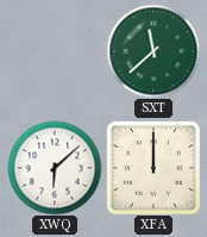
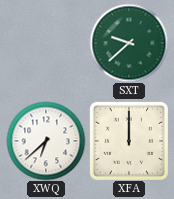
SXT: 11:38 -> 9:38 (129, 43)
XWQ: 6:08 -> 6:38 (46, 141)
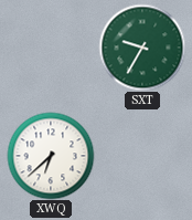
SXT: 9:38 -> 9:35 (142, 48)
XFA: 12:00 -> none (129, 141)
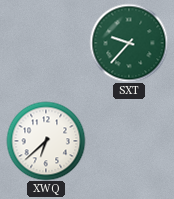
SXT: 9:35 -> 9:37 (129, 43)
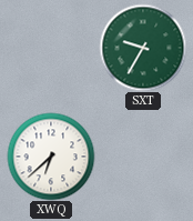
SXT: 9:37 -> 9:35 (143, 48)
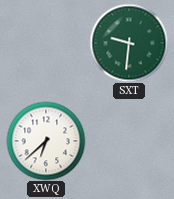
SXT: 9:35 -> 9:31 (129, 43)
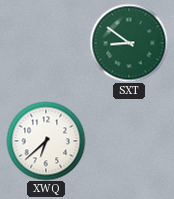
SXT: 9:31 -> 8:51 (129, 43)
